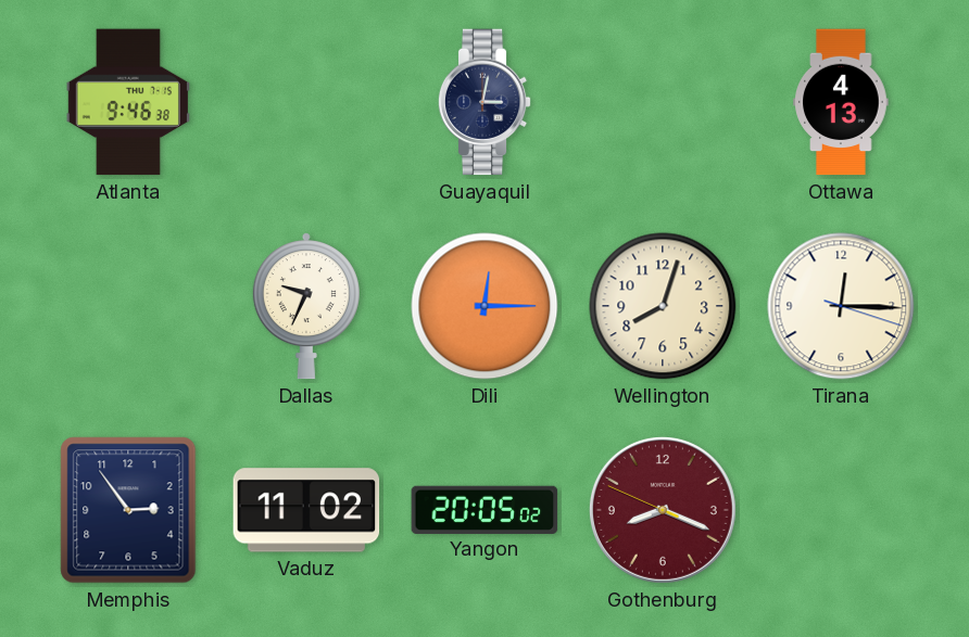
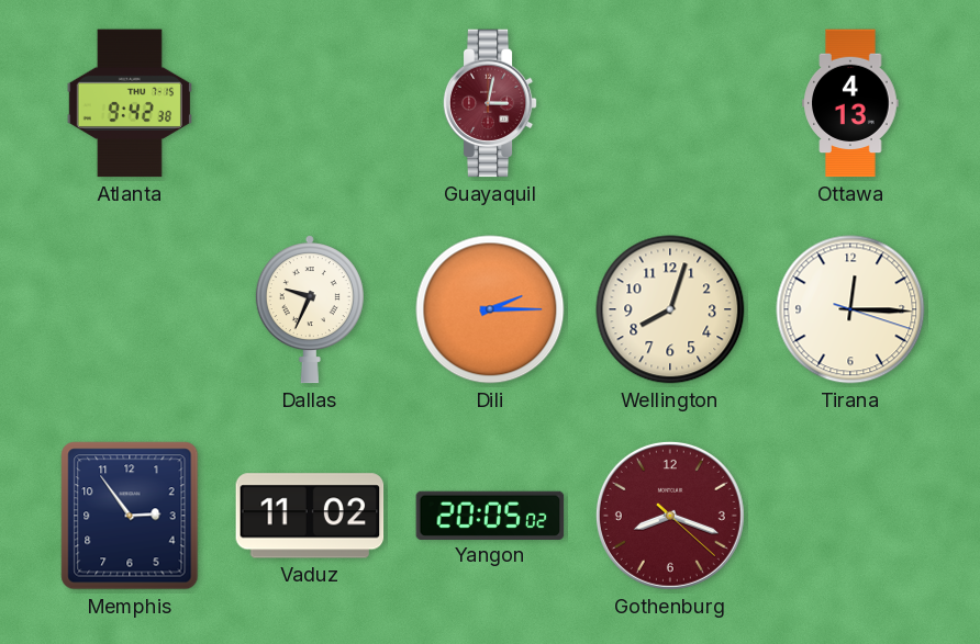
Atlanta: 9:46 -> 9:42 (130, 103)
Guayaquil dial: navy -> burgundy (490, 103)
Dili: 12:15 -> 2:15 (490, 309)
Gothenburg: 8:18:49 -> 8:18:22 (670, 516)
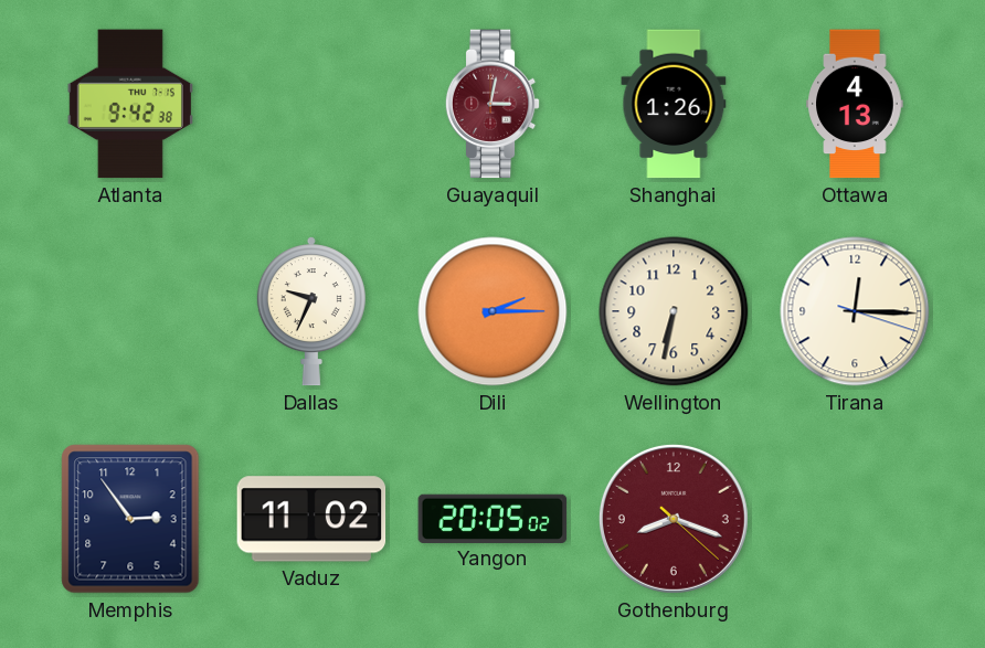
Shanghai: none -> 1:26 (674, 104)
Wellington: 8:03 -> 6:32 (674, 311)
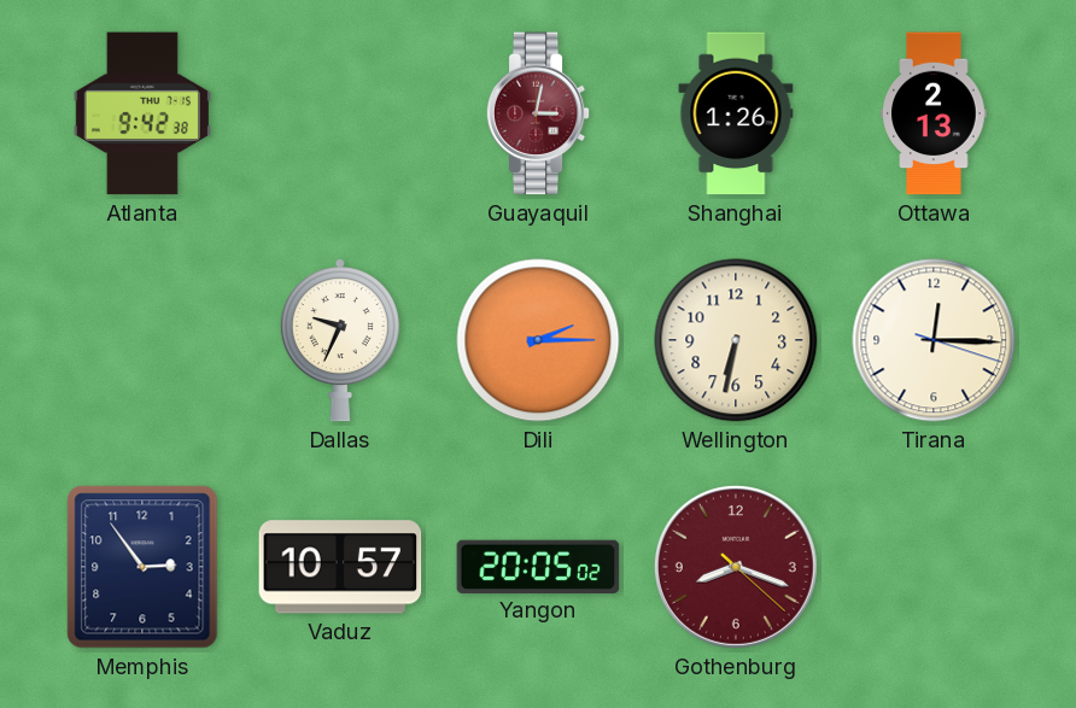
Ottawa: 4:13 -> 2:13 (934, 113)
Vaduz: 11:02 -> 10:57 (340, 567)
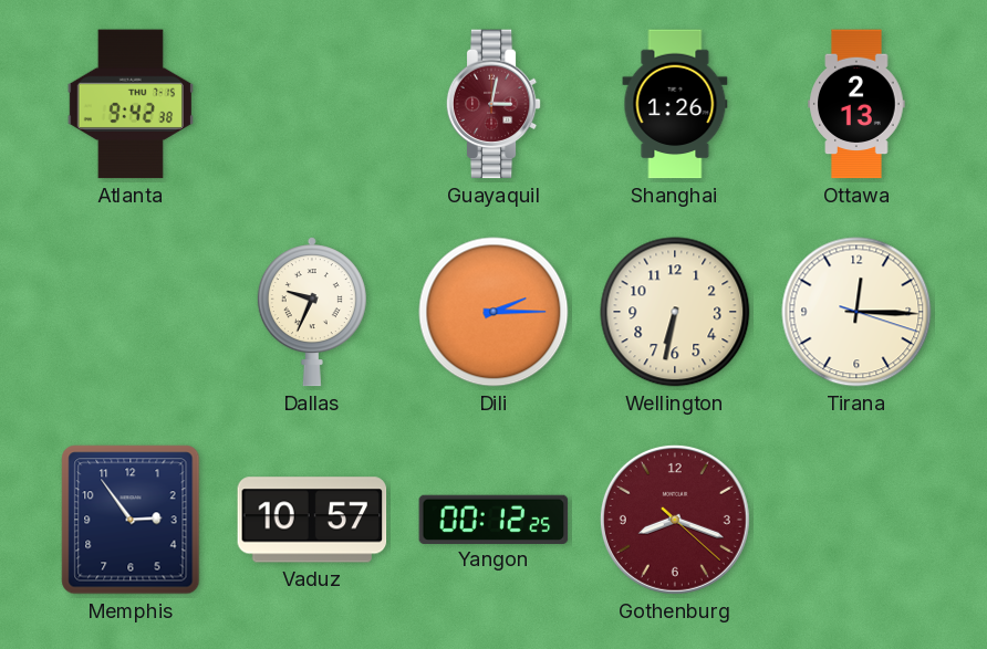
Yangon: 20:05 -> 00:12 (493, 519)
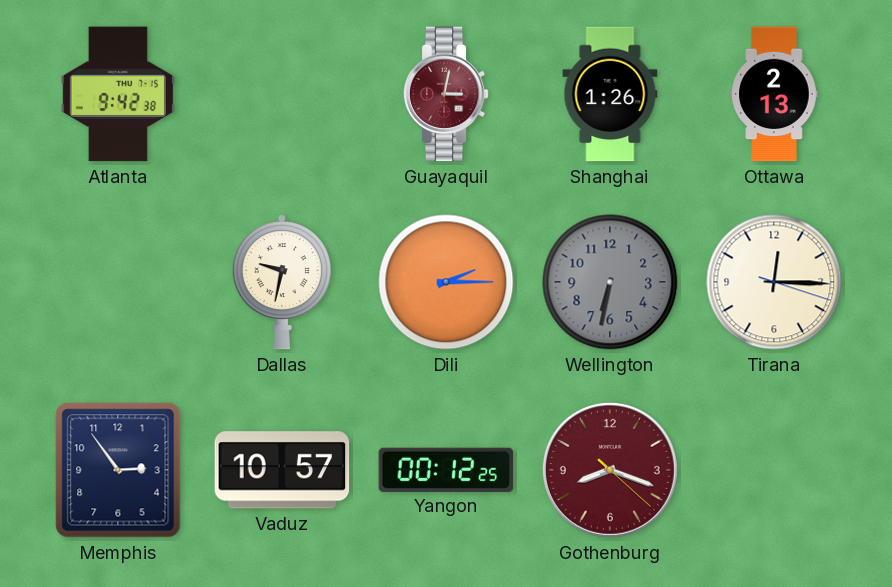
Dallas: 9:34 -> 9:32 (282, 282)
Wellington dial: cream -> grey (610, 282)
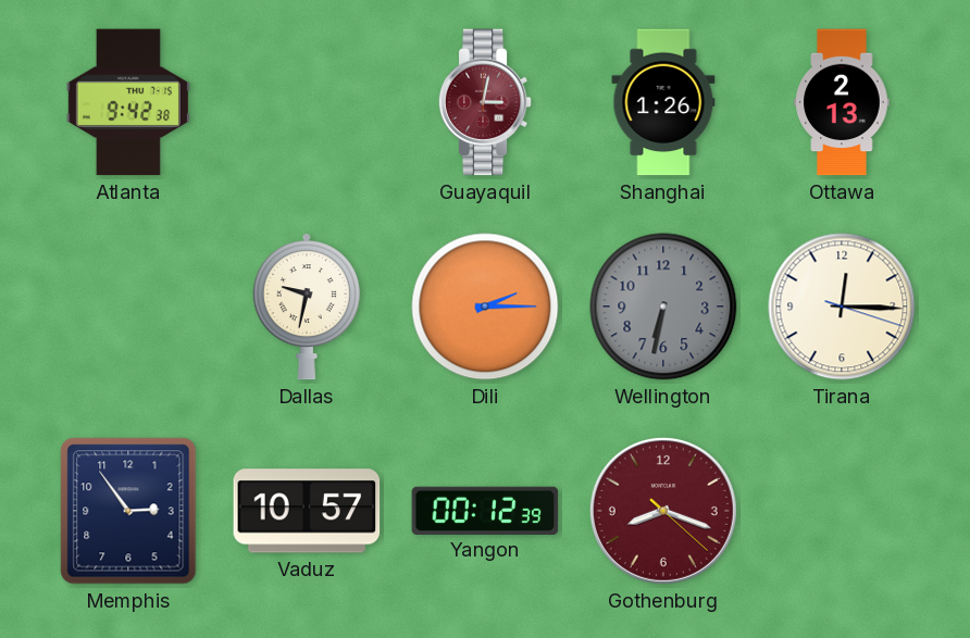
Yangon: 00:12:25 -> 00:12:39 (485, 510)
